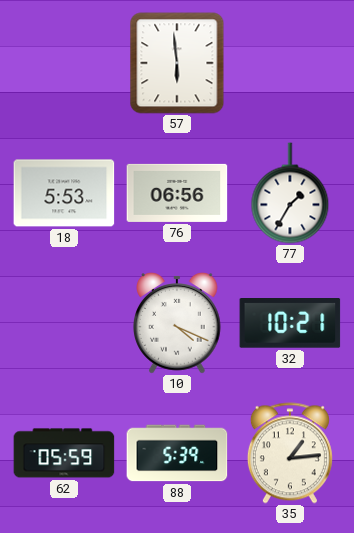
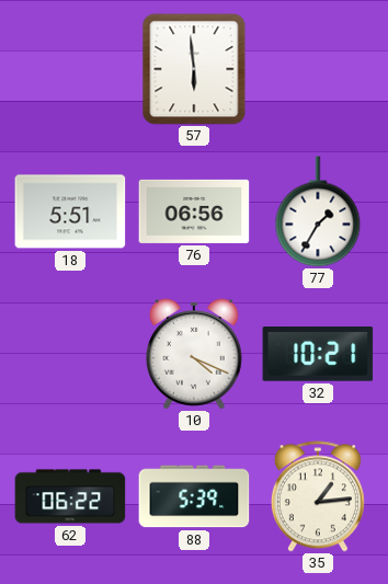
18: 5:53 -> 5:51 (70, 211)
62: 05:59 -> 06:22 (70, 496)
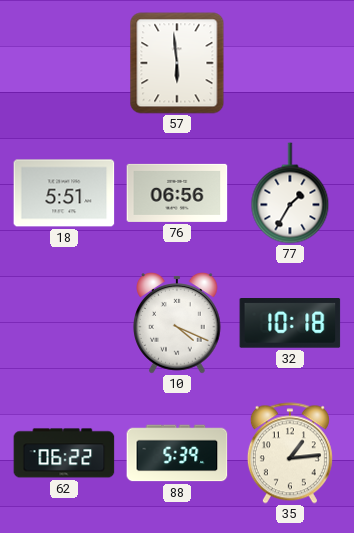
32: 10:21 -> 10:18 (290, 323)
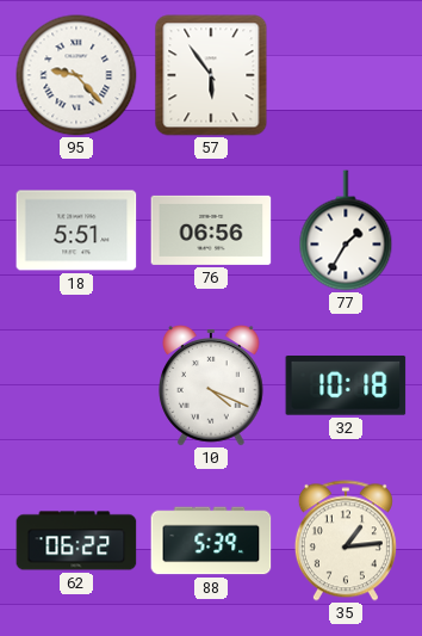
95: none -> 9:23 (76, 75)
57: 5:59 -> 5:54 (211, 75)
